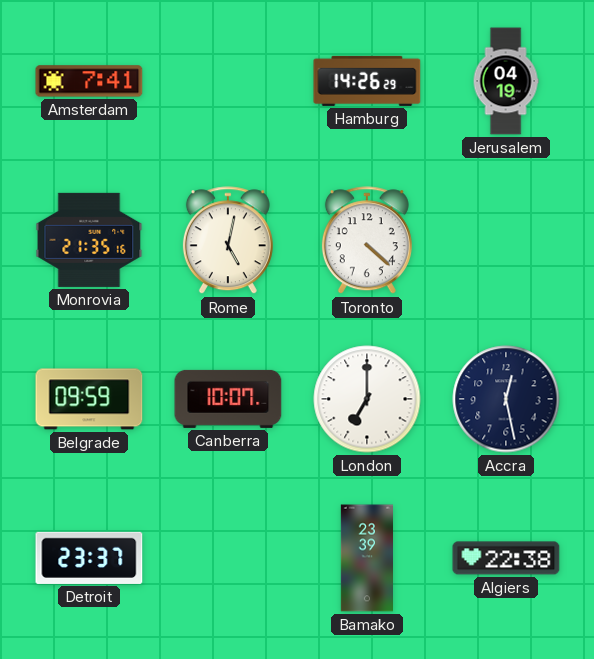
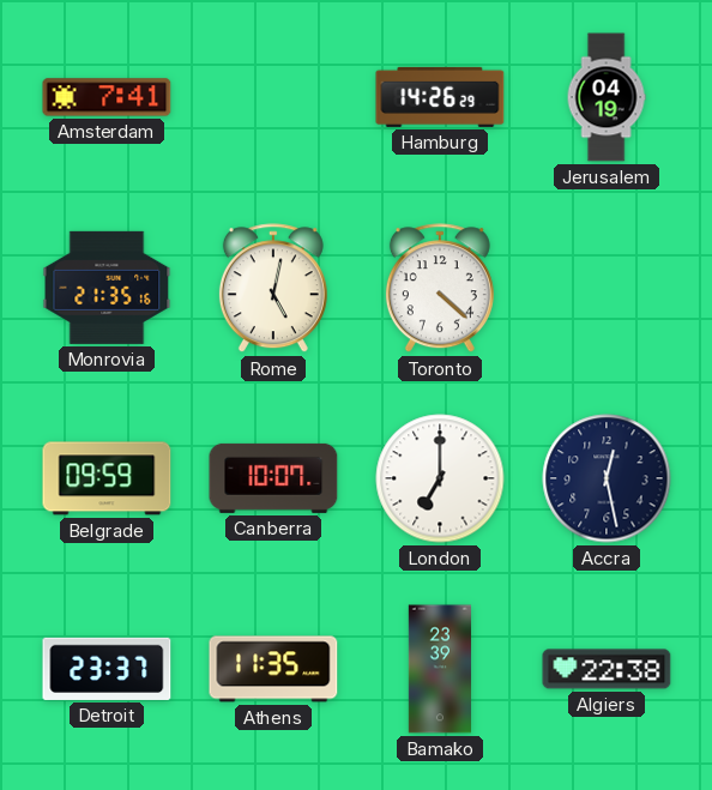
Athens: none -> 11:35 (273, 669)
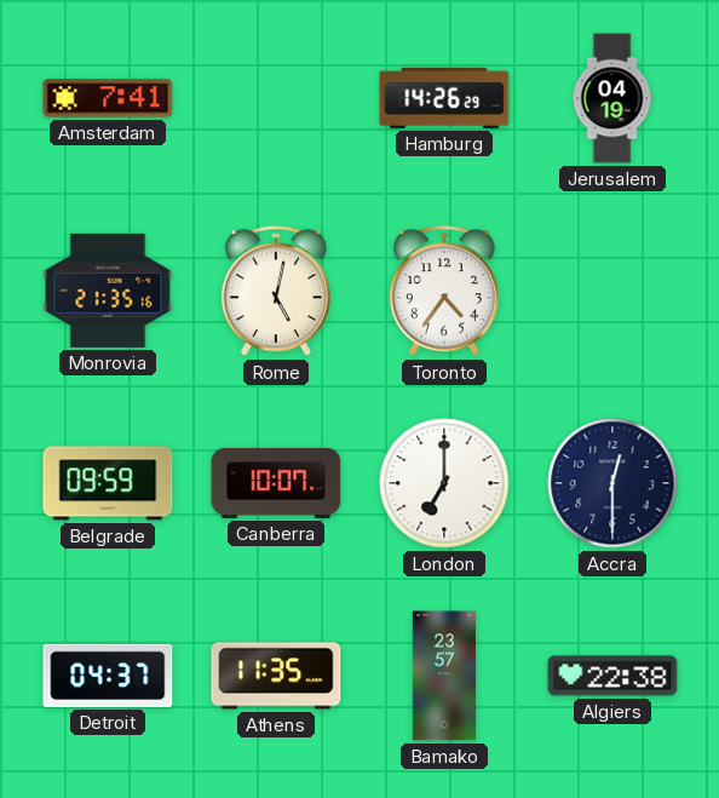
Toronto: 4:22 -> 4:36 (444, 292)
Accra: 12:28 -> 12:30 (612, 483)
Detroit: 23:37 -> 04:37 (108, 676)
Bamako: 23:39 -> 23:57 (443, 676)
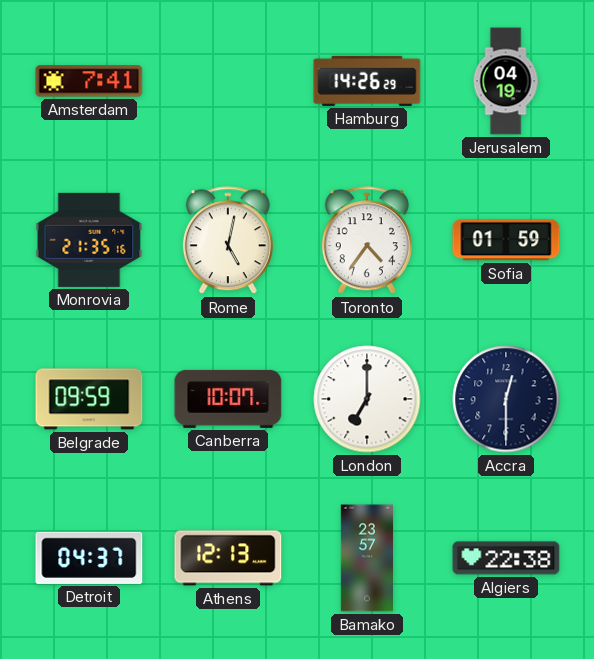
Sofia: none -> 01:59 (506, 240)
Athens: 11:35 -> 12:13 (228, 558)
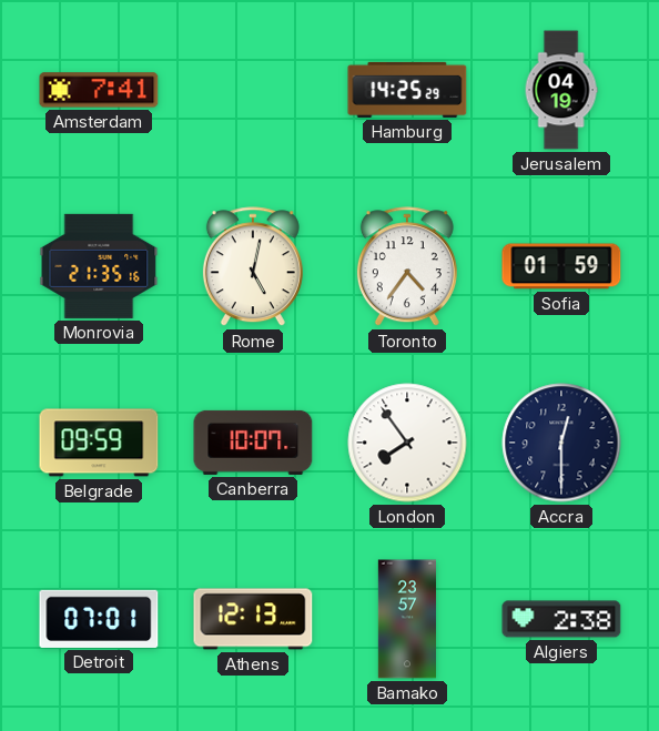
Hamburg: 14:26 -> 14:25 (407, 90)
London: 7:00 -> 7:54 (407, 443)
Detroit: 04:37 -> 07:01 (99, 619)
Algiers: 22:38 -> 2:38 (561, 619)
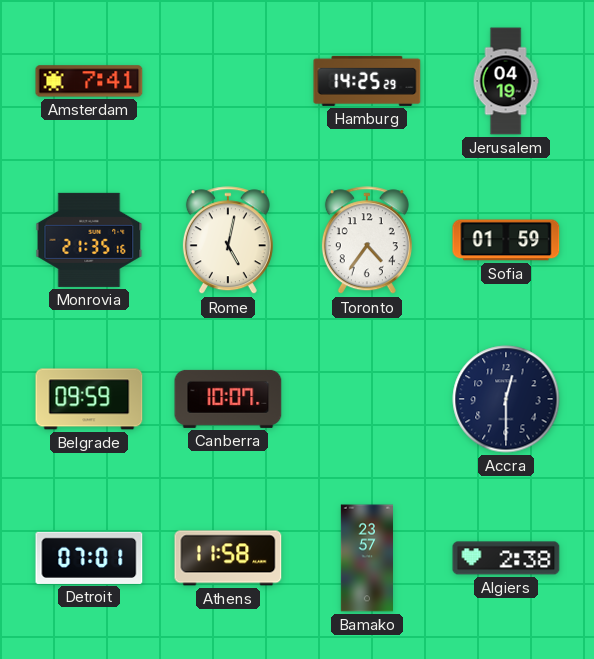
London: 7:54 -> none (407, 443)
Athens: 12:13 -> 11:58 (228, 558)
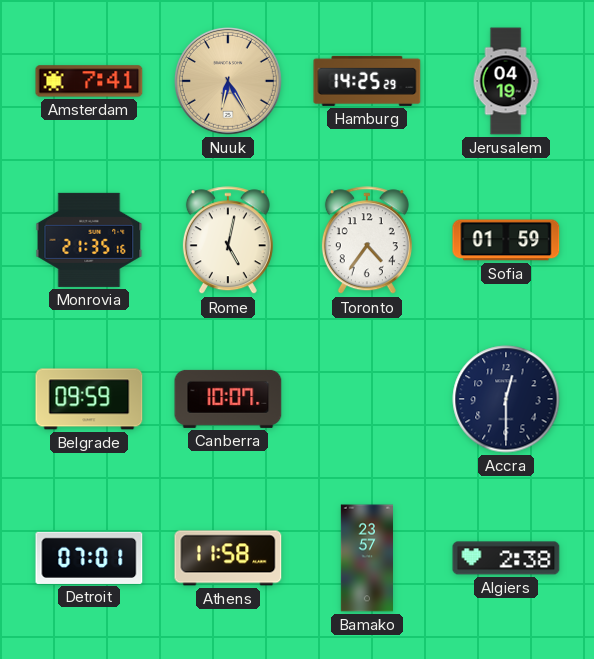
Nuuk: none -> 6:25 (229, 82)
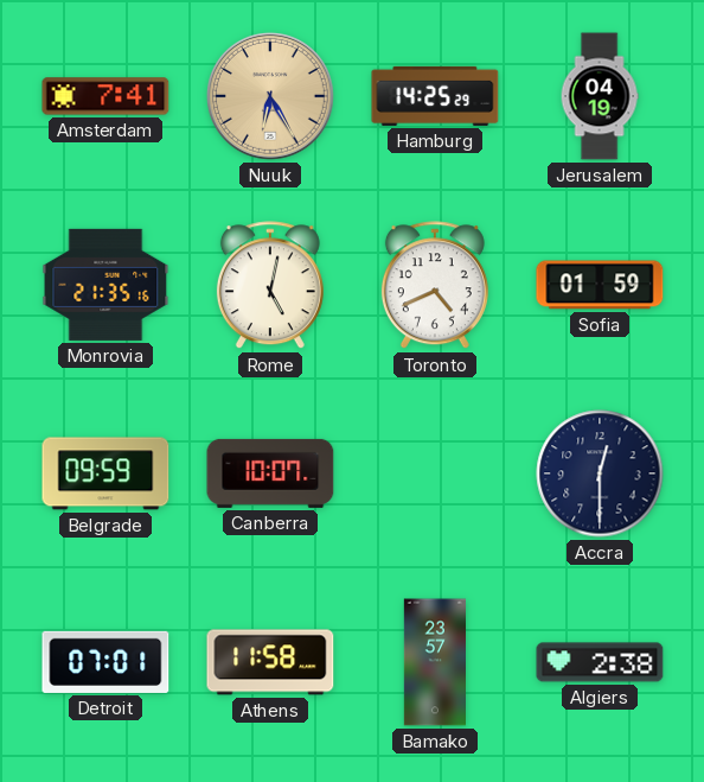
Toronto: 4:36 -> 4:41 (435, 286)
